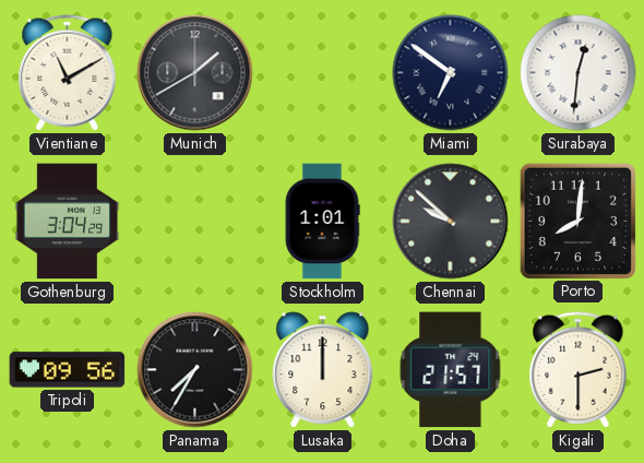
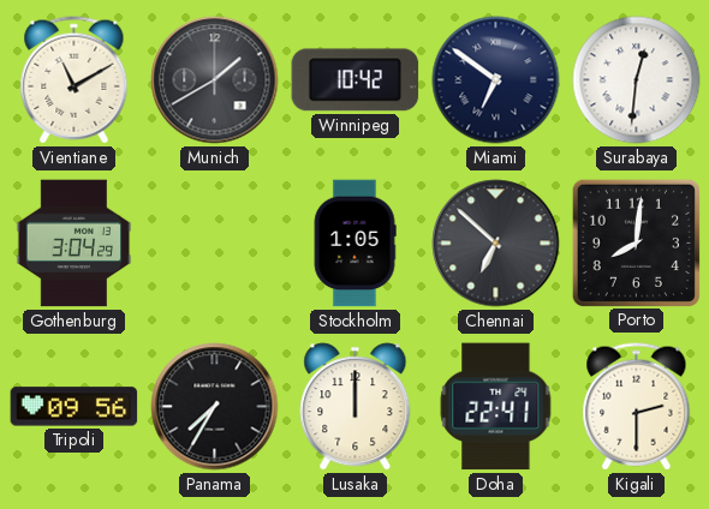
Winnipeg: none -> 10:42 (356, 80)
Stockholm: 1:01 -> 1:05 (354, 244)
Chennai: 9:52 -> 6:52 (496, 244)
Doha: 21:57 -> 22:41 (496, 407)
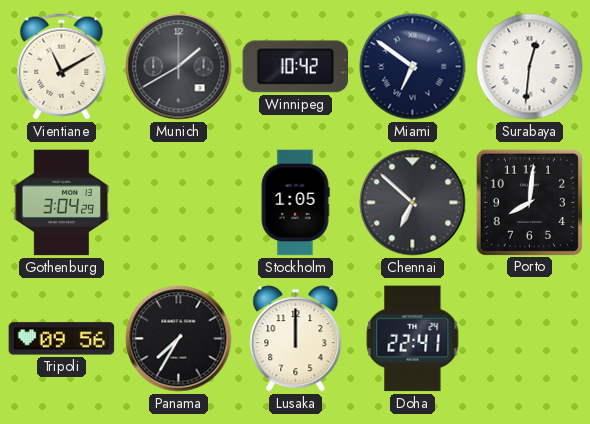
Kigali: 2:30 -> none (637, 407)
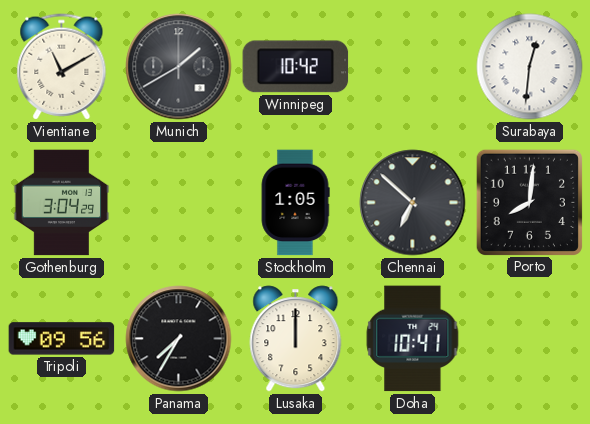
Miami: 6:51 -> none (413, 67)
Doha: 22:41 -> 10:41 (413, 339)
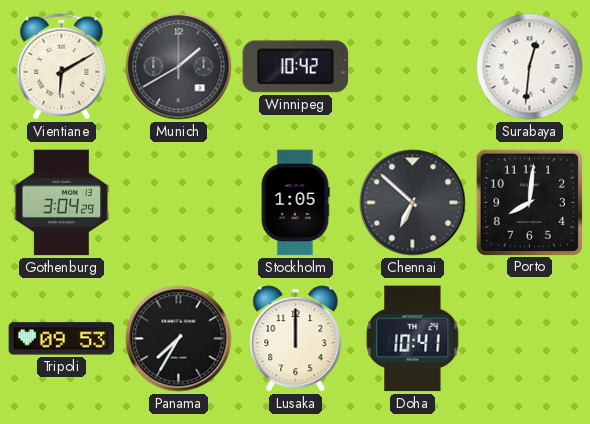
Vientiane: 11:10 -> 6:10 (62, 67)
Tripoli: 09:56 -> 09:53 (62, 339)
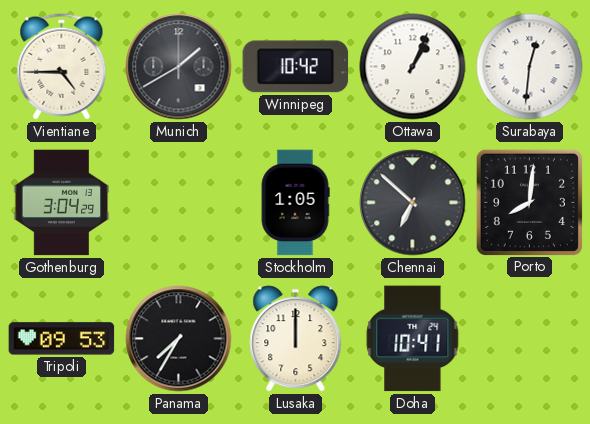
Vientiane: 6:10 -> 4:45 (62, 67)
Ottawa: none -> 1:04 (413, 67)
